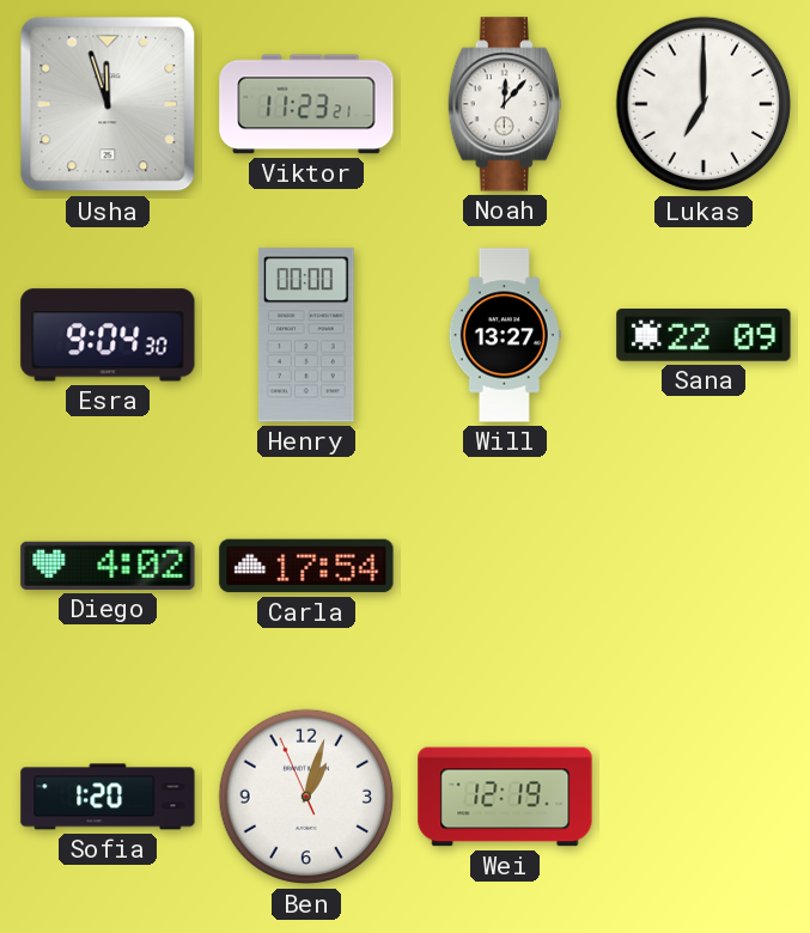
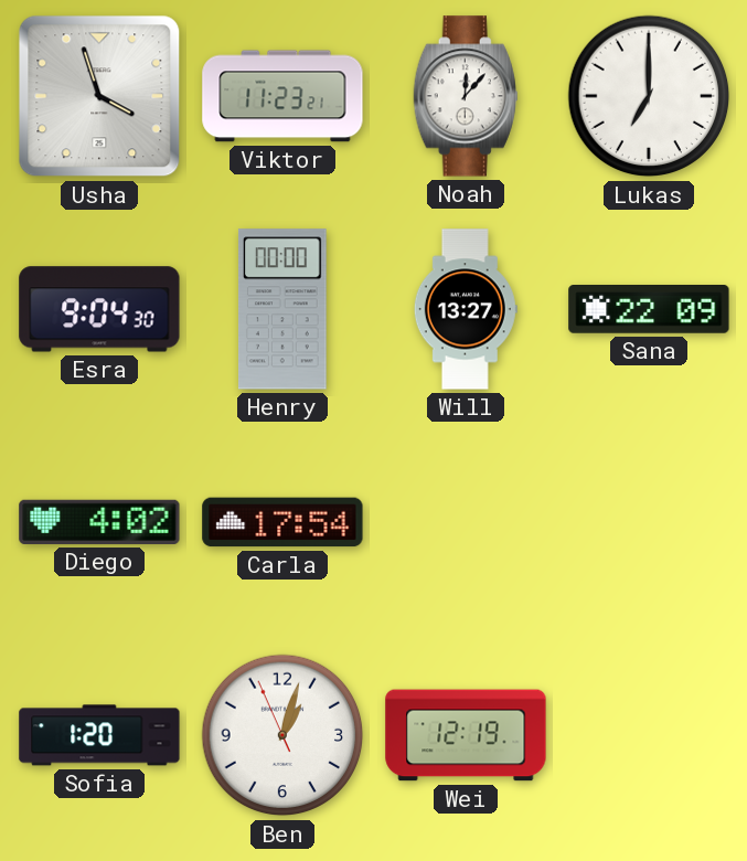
Usha: 11:57 -> 3:57 (99, 96)
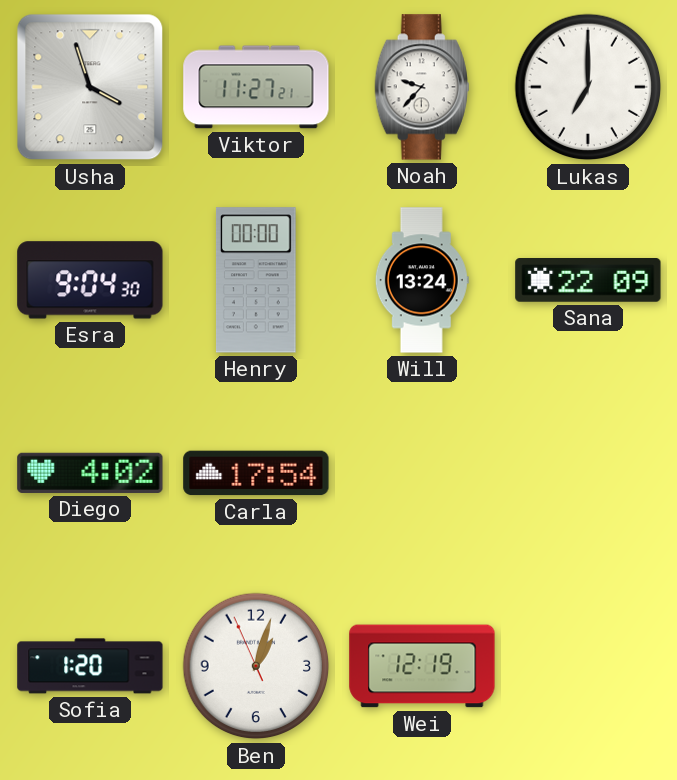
Viktor: 11:23 -> 11:27 (256, 87)
Noah: 12:07 -> 9:37 (422, 87)
Will: 13:27 -> 13:24 (422, 280)
